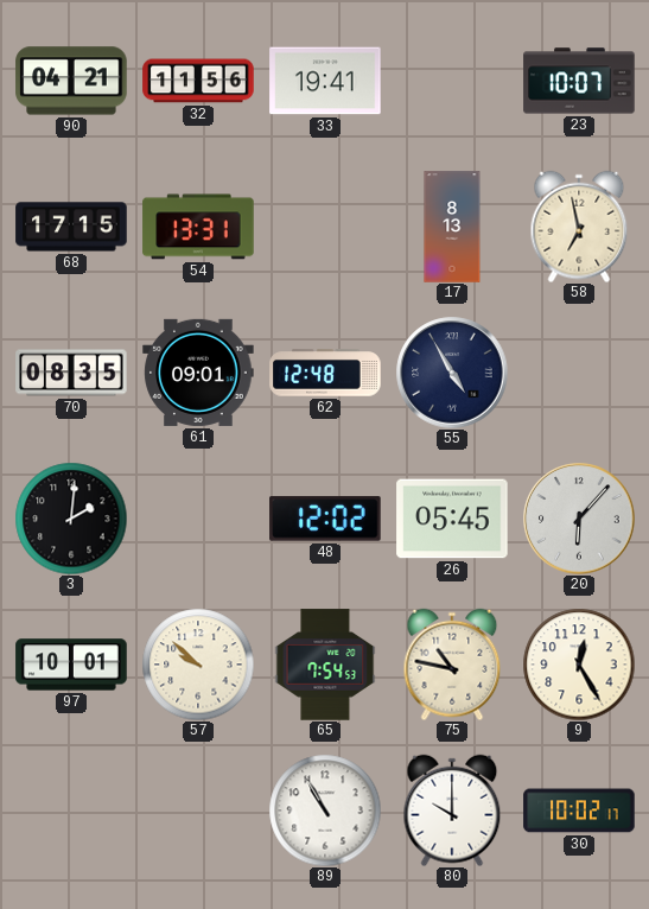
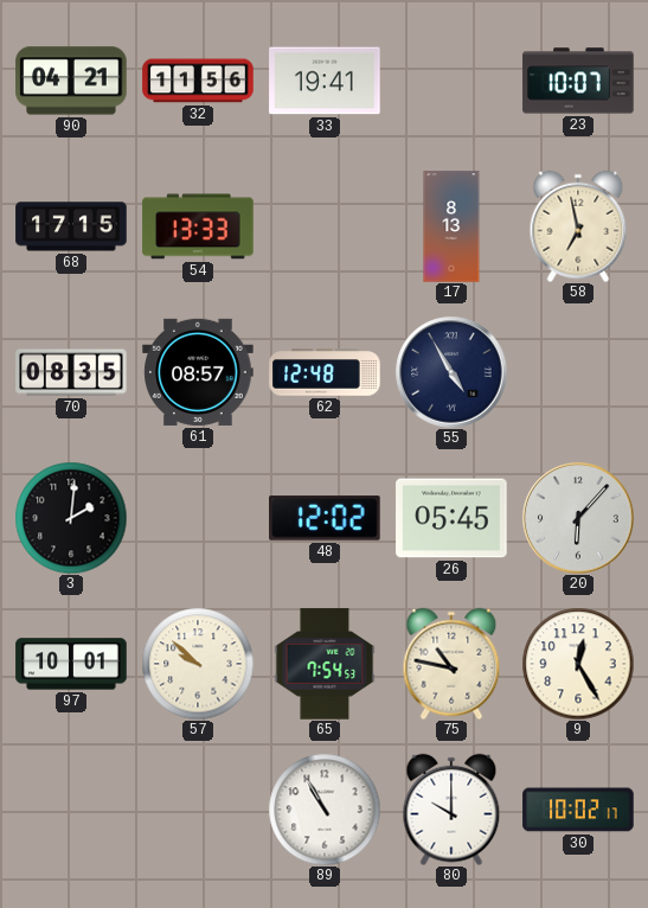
54: 13:31 -> 13:33 (198, 226)
61: 09:01 -> 08:57 (198, 372)
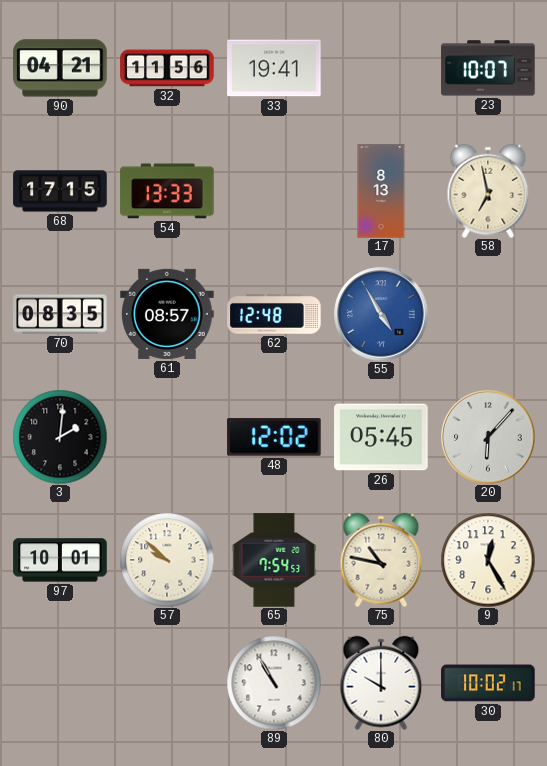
55 dial: navy -> blue (381, 314)
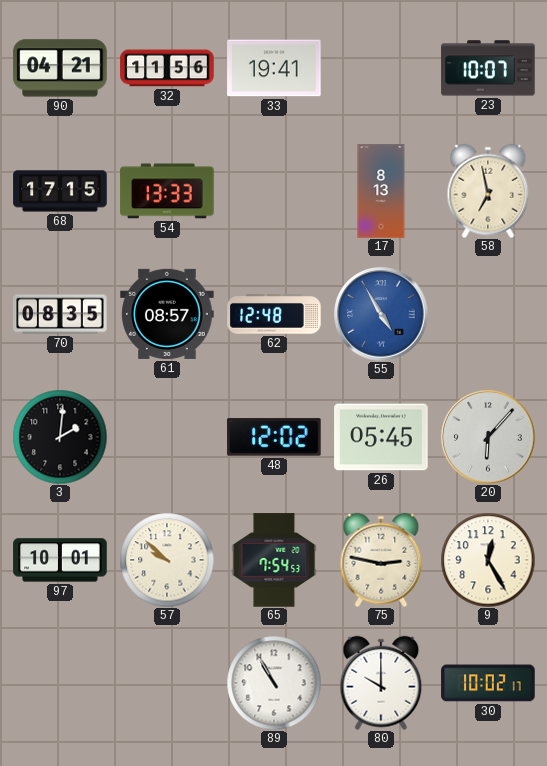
75: 10:47 -> 2:47 (381, 560)
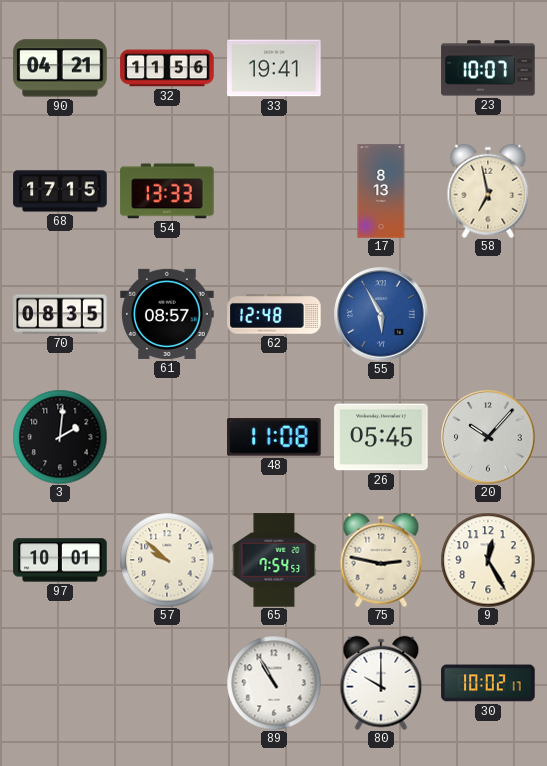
55: 4:55 -> 5:55 (381, 314)
48: 12:02 -> 11:08 (274, 437)
20: 6:07 -> 10:07 (488, 437)
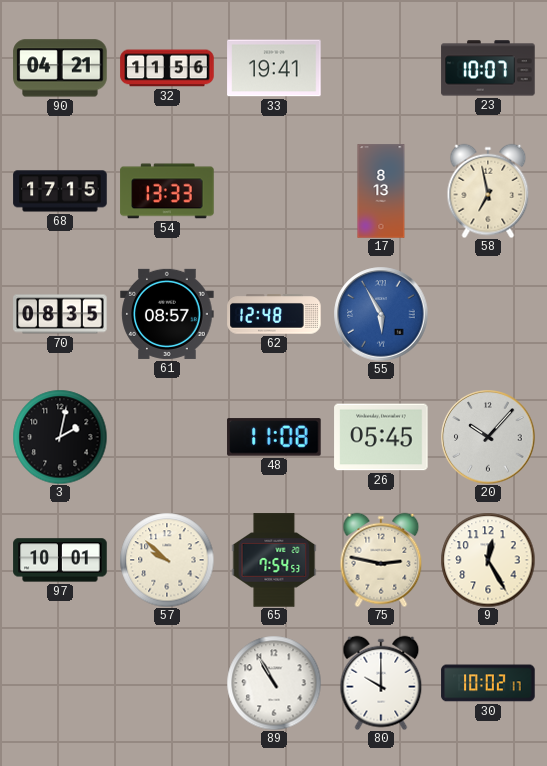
3: 2:01 -> 2:02 (60, 437)
